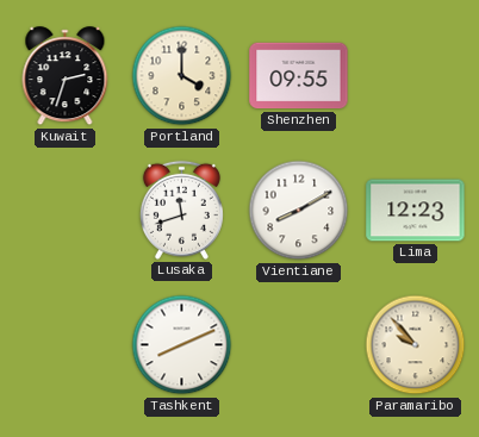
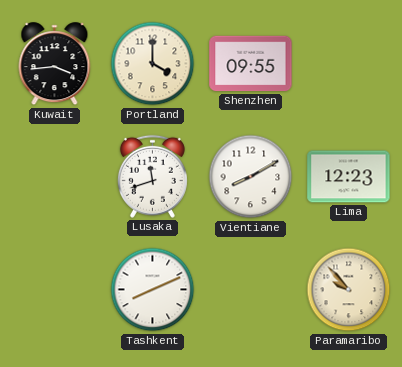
Kuwait: 2:33 -> 3:44 (55, 64)
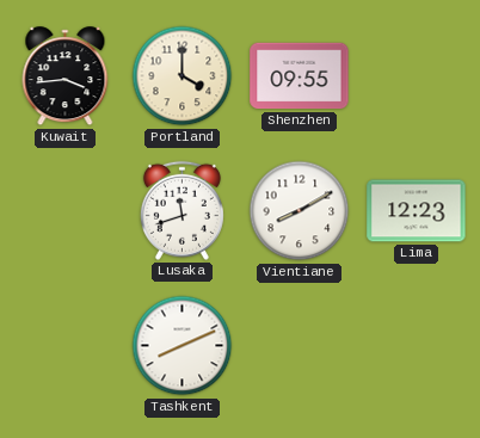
Paramaribo: 9:53 -> none (349, 290)
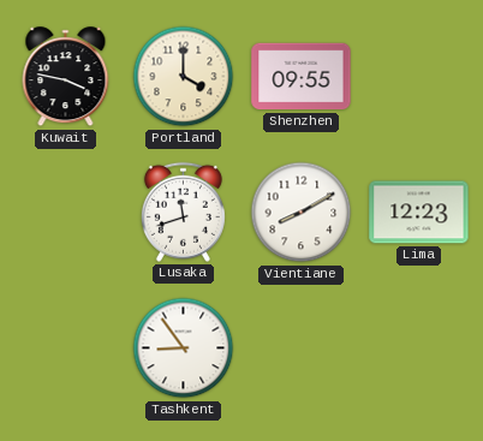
Kuwait: 3:44 -> 3:47 (66, 77)
Tashkent: 8:11 -> 8:54 (184, 348)
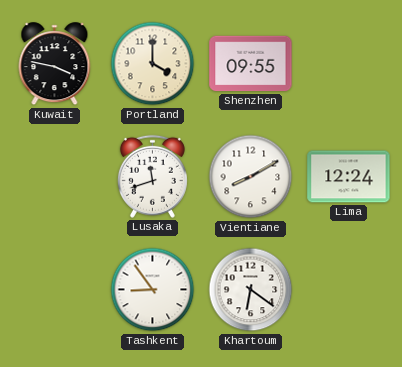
Lima: 12:23 -> 12:24 (349, 177)
Khartoum: none -> 6:21 (251, 290)
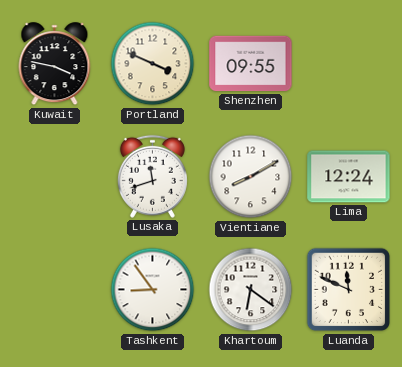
Portland: 4:00 -> 3:49 (153, 64)
Luanda: none -> 11:49 (349, 290)
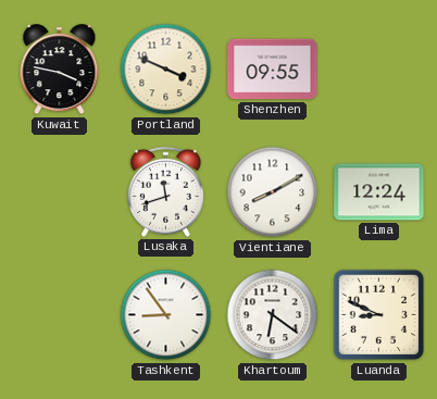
Luanda: 11:49 -> 8:49 (379, 315)
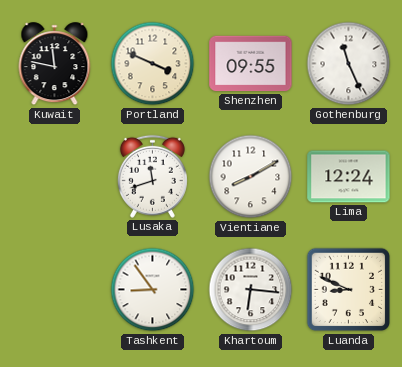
Kuwait: 3:47 -> 11:47 (55, 64)
Gothenburg: none -> 11:26 (349, 64)
Khartoum: 6:21 -> 6:16 (251, 290)
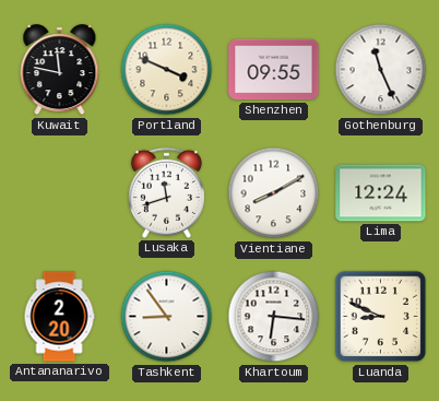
Antananarivo: none -> 2:20 (59, 317)
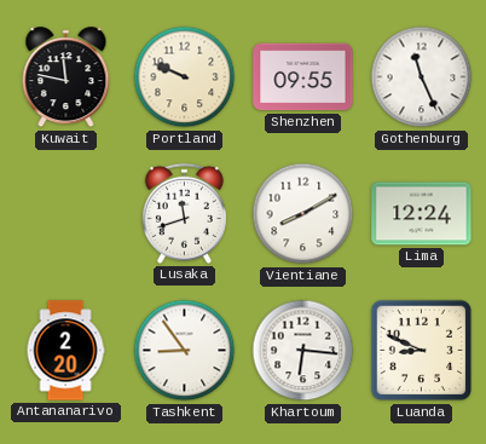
Portland: 3:49 -> 9:49 (185, 77)
